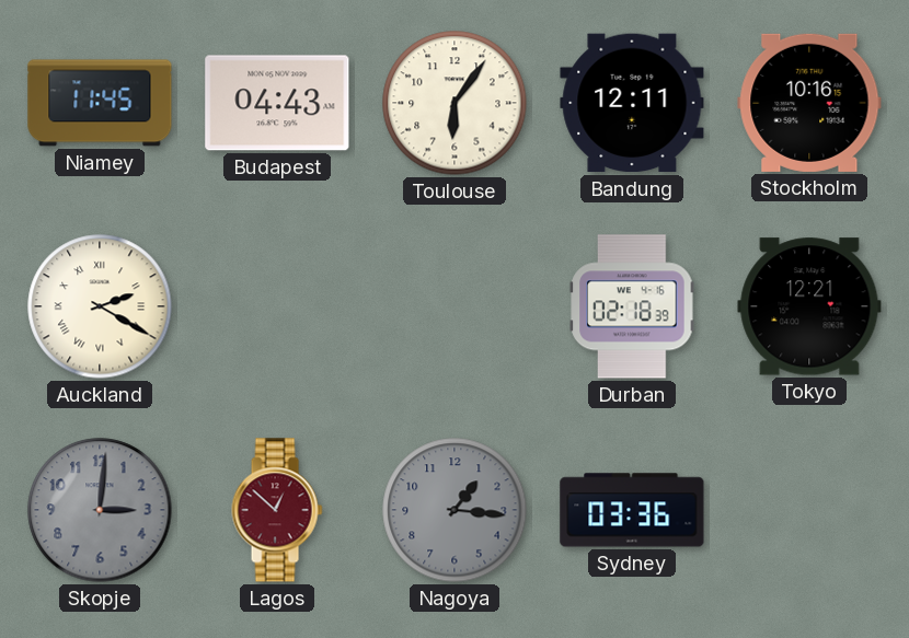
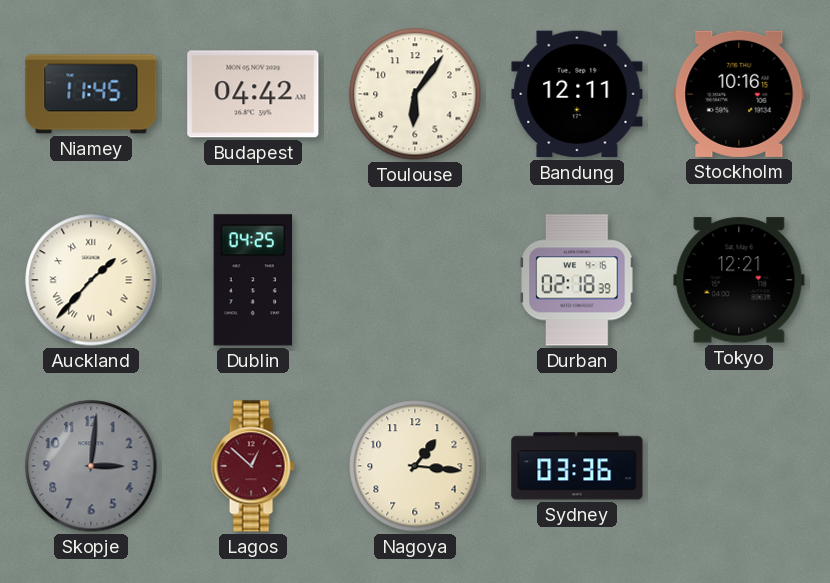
Budapest: 04:43 -> 04:42 (253, 94)
Auckland: 2:20 -> 1:37 (91, 280)
Dublin: none -> 04:25 (253, 280)
Nagoya dial: grey -> cream (415, 466)
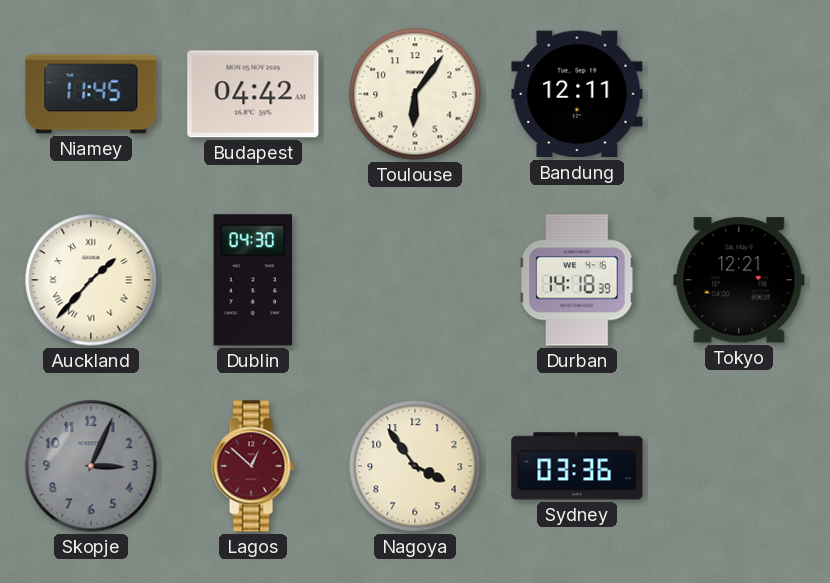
Stockholm: 10:16 -> none (739, 94)
Dublin: 04:25 -> 04:30 (253, 280)
Durban: 02:18 -> 14:18 (577, 280)
Skopje: 3:01 -> 3:04 (91, 466)
Nagoya: 1:16 -> 3:54 (415, 466)
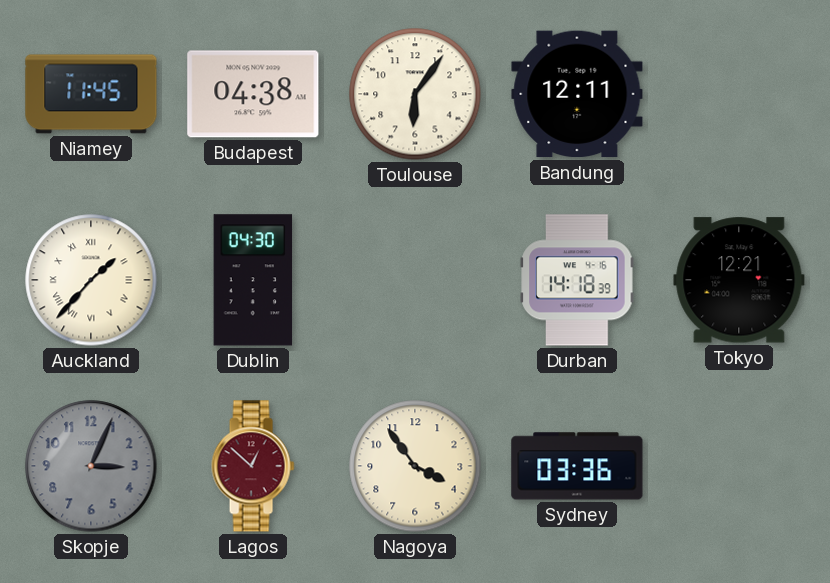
Budapest: 04:42 -> 04:38 (253, 94)
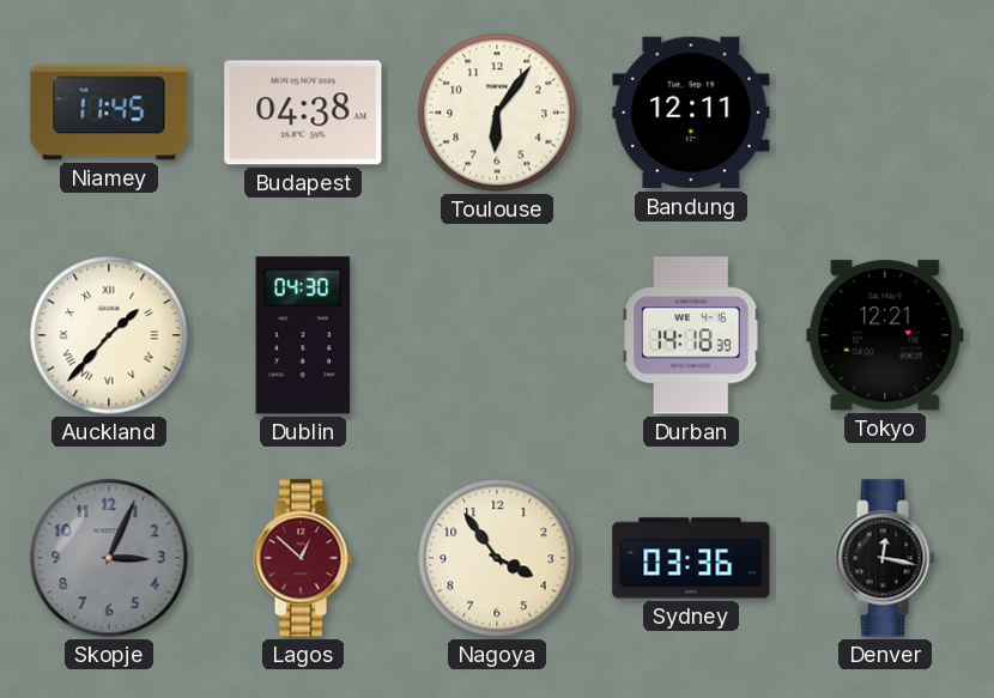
Denver: none -> 12:17 (885, 558)
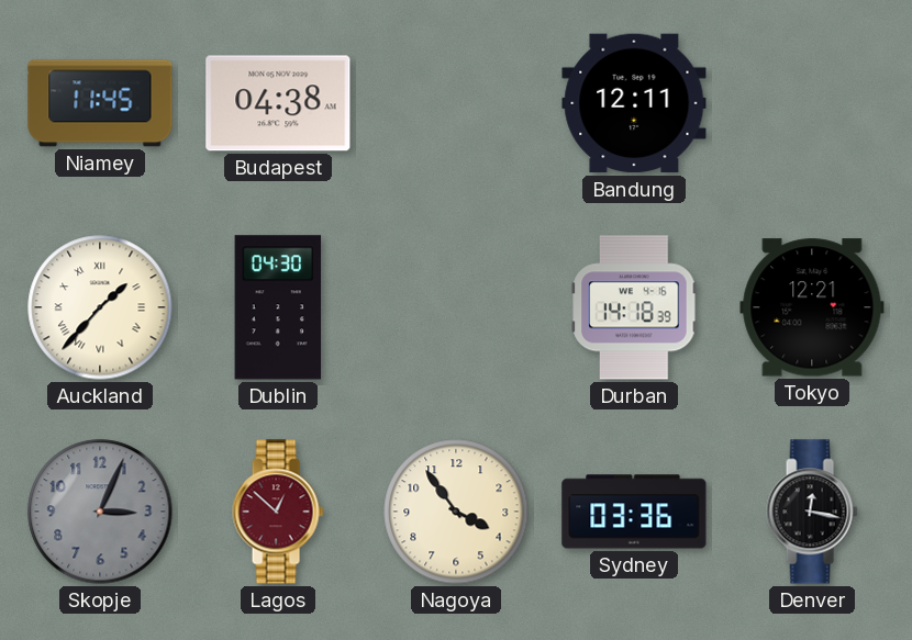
Toulouse: 6:06 -> none (497, 113)
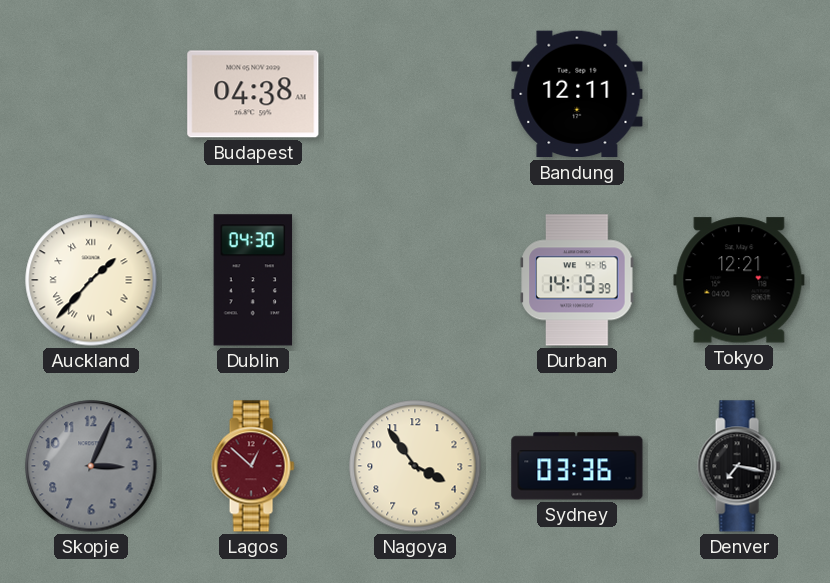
Niamey: 11:45 -> none (100, 103)
Durban: 14:18 -> 14:19 (577, 280)
Denver: 12:17 -> 7:17 (739, 466)
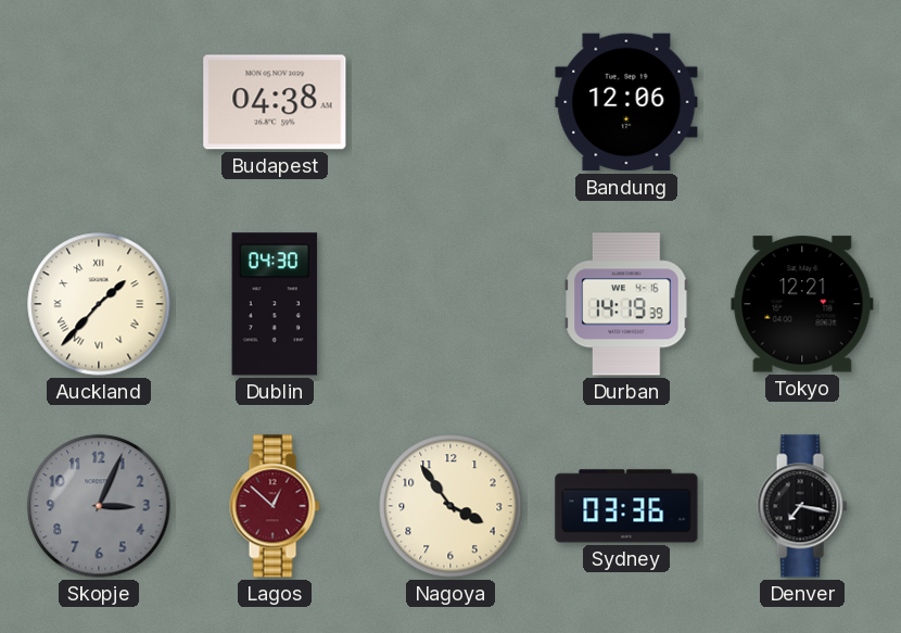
Bandung: 12:11 -> 12:06 (626, 102)
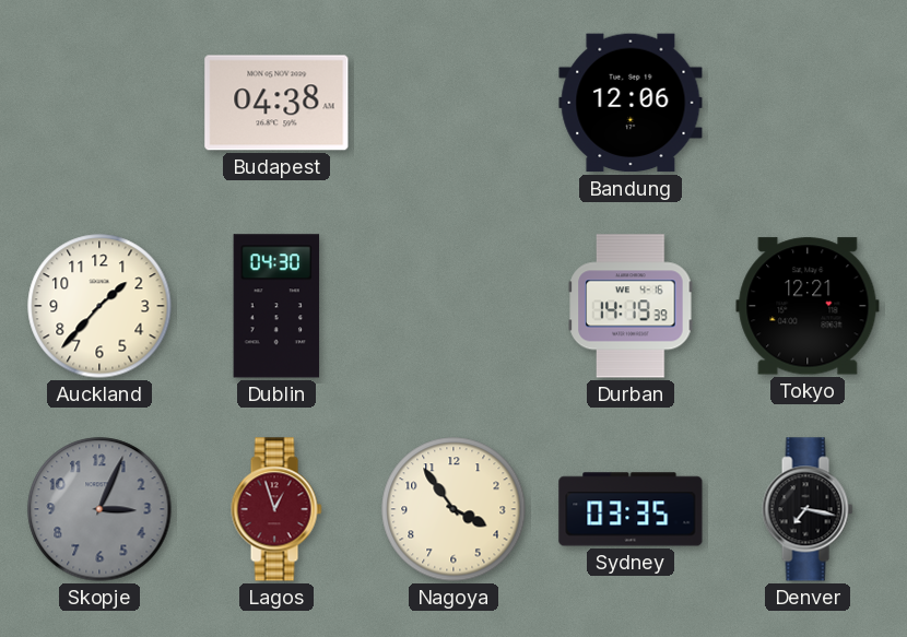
Auckland numerals: Roman -> Arabic (99, 306)
Lagos: 12:52 -> 12:57 (276, 509)
Sydney: 03:36 -> 03:35 (631, 509)
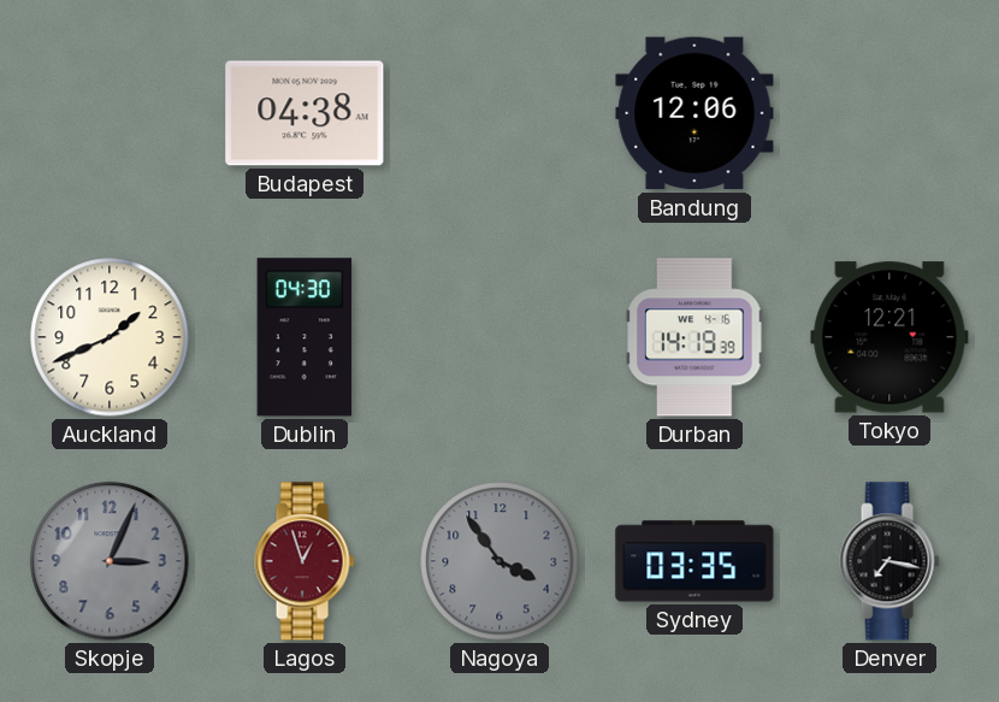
Auckland: 1:37 -> 1:41 (110, 337)
Nagoya dial: cream -> grey (499, 561)
